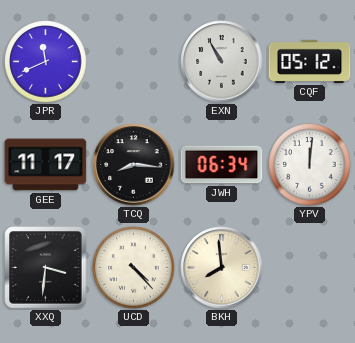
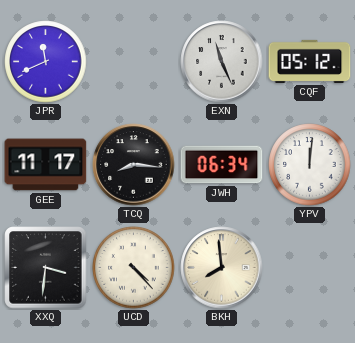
EXN: 10:55 -> 11:26 (222, 62)
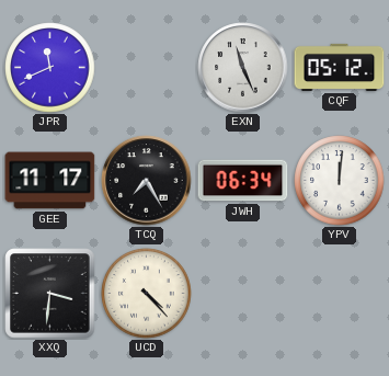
TCQ: 8:16 -> 7:25 (147, 181)
BKH: 7:59 -> none (222, 268)
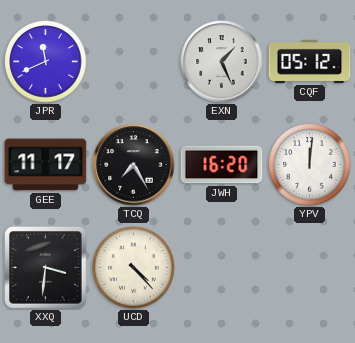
EXN: 11:26 -> 1:26 (222, 62)
JWH: 06:34 -> 16:20 (222, 165)
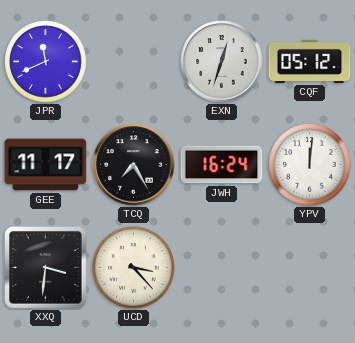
EXN: 1:26 -> 12:33 (222, 62)
JWH: 16:20 -> 16:24 (222, 165)
UCD: 4:23 -> 3:23 (134, 268)
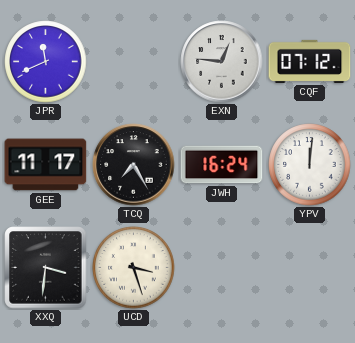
EXN: 12:33 -> 12:46 (222, 62)
CQF: 05:12 -> 07:12 (310, 61)
UCD: 3:23 -> 3:27 (134, 268)
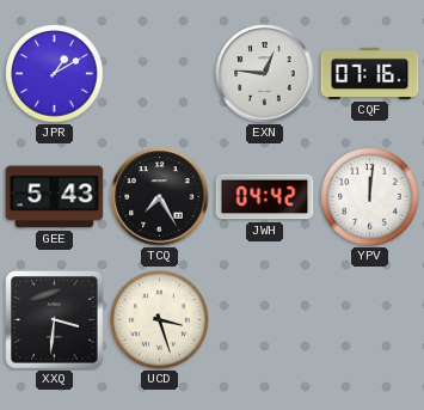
JPR: 11:41 -> 1:10 (55, 74)
CQF: 07:12 -> 07:16 (370, 73)
GEE: 11:17 -> 5:43 (55, 197)
JWH: 16:24 -> 04:42 (265, 197)
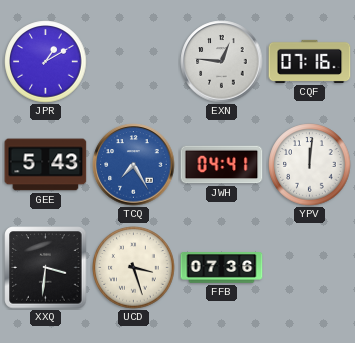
TCQ dial: black -> blue (134, 165)
JWH: 04:42 -> 04:41 (222, 165)
FFB: none -> 07:36 (222, 268)
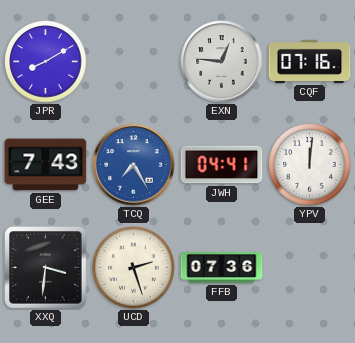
JPR: 1:10 -> 8:10 (46, 62)
GEE: 5:43 -> 7:43 (46, 165)
UCD: 3:27 -> 2:27 (134, 268)
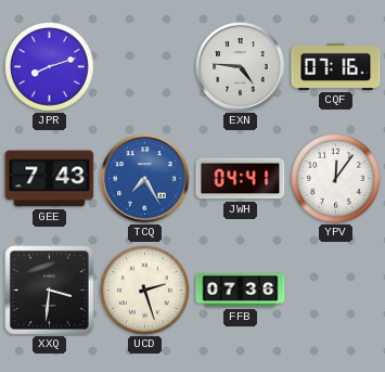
JPR: 8:10 -> 8:12 (50, 67)
EXN: 12:46 -> 4:46 (241, 67)
YPV: 12:01 -> 12:06 (336, 179)
